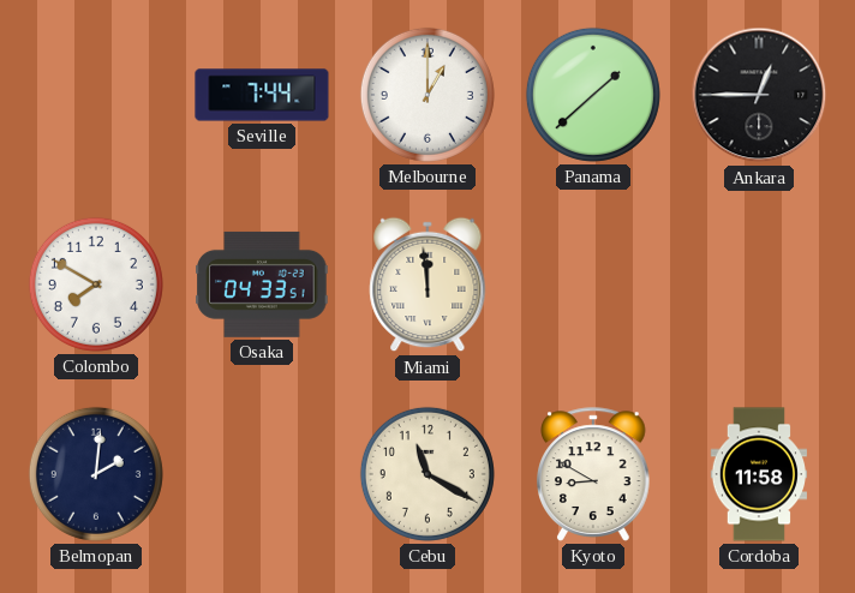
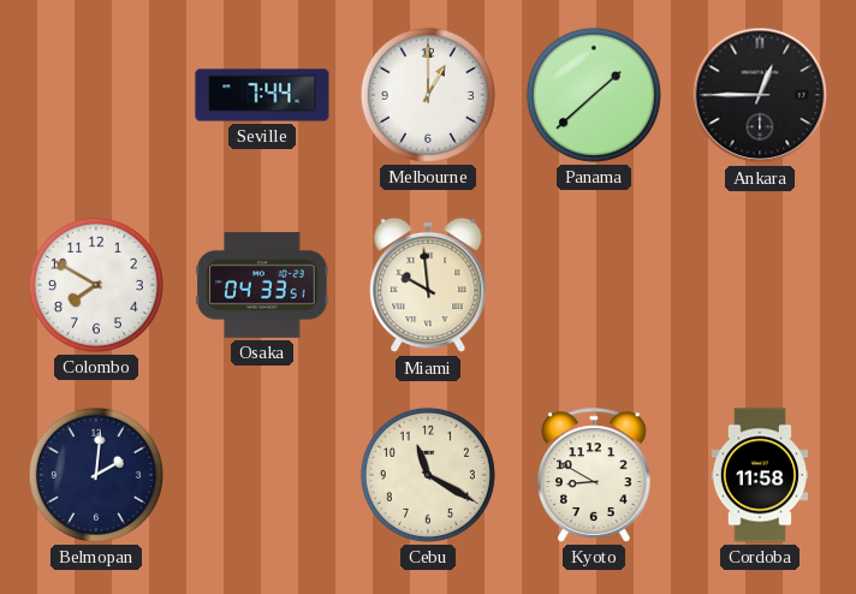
Miami: 11:59 -> 9:59 (428, 285)
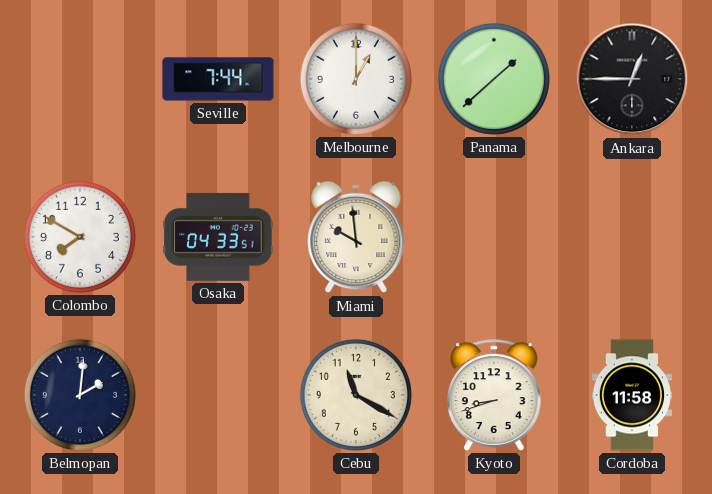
Kyoto: 8:50 -> 8:42 (494, 395)
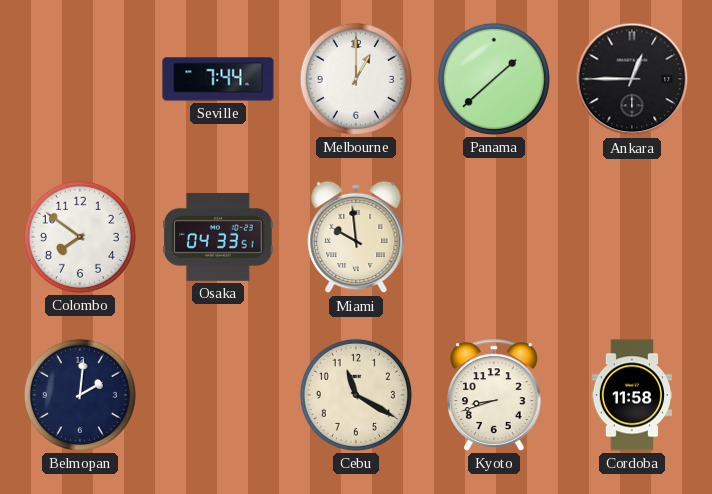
Colombo: 7:50 -> 7:51 (80, 237)
